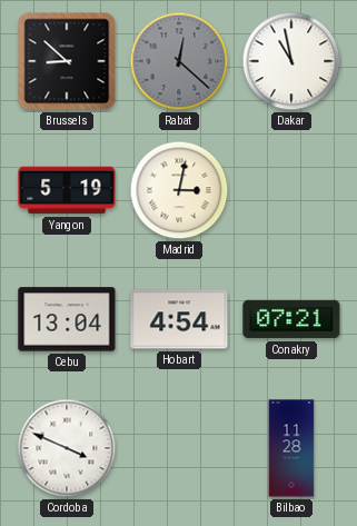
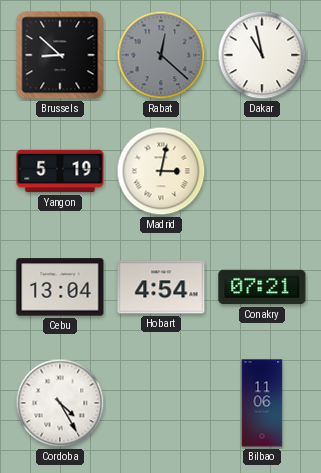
Cordoba: 3:49 -> 4:25 (60, 403)
Bilbao: 11:28 -> 11:06 (262, 403)
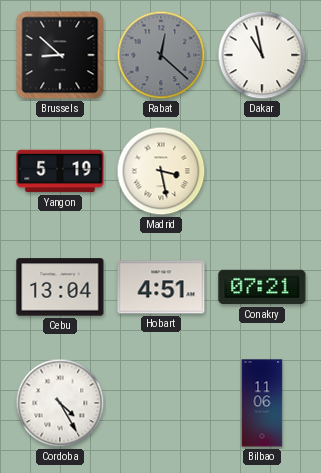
Madrid: 3:02 -> 3:28 (161, 171)
Hobart: 4:54 -> 4:51 (161, 287)
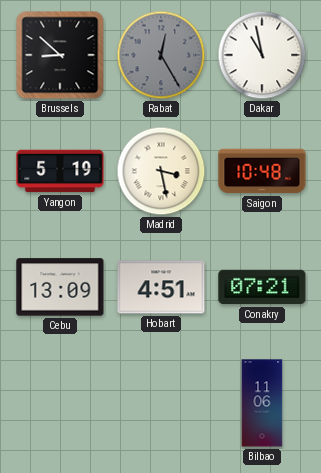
Rabat: 12:22 -> 12:25 (161, 55)
Saigon: none -> 10:48 (262, 171)
Cebu: 13:04 -> 13:09 (60, 287)
Cordoba: 4:25 -> none (60, 403)
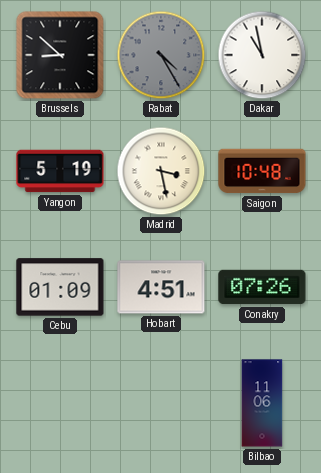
Rabat: 12:25 -> 4:25 (161, 55)
Cebu: 13:09 -> 01:09 (60, 287)
Conakry: 07:21 -> 07:26 (262, 287)
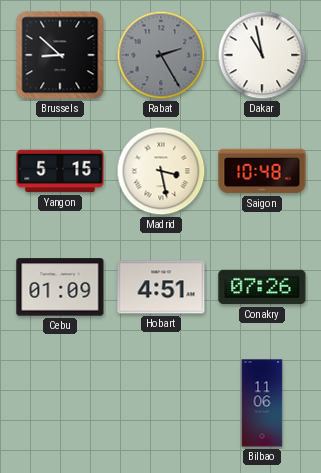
Rabat: 4:25 -> 2:25 (161, 55)
Yangon: 5:19 -> 5:15 (60, 171)
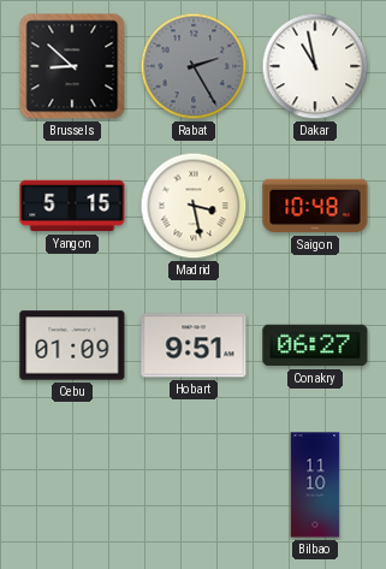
Hobart: 4:51 -> 9:51 (194, 345)
Conakry: 07:26 -> 06:27 (315, 345)
Bilbao: 11:06 -> 11:10 (315, 485)
